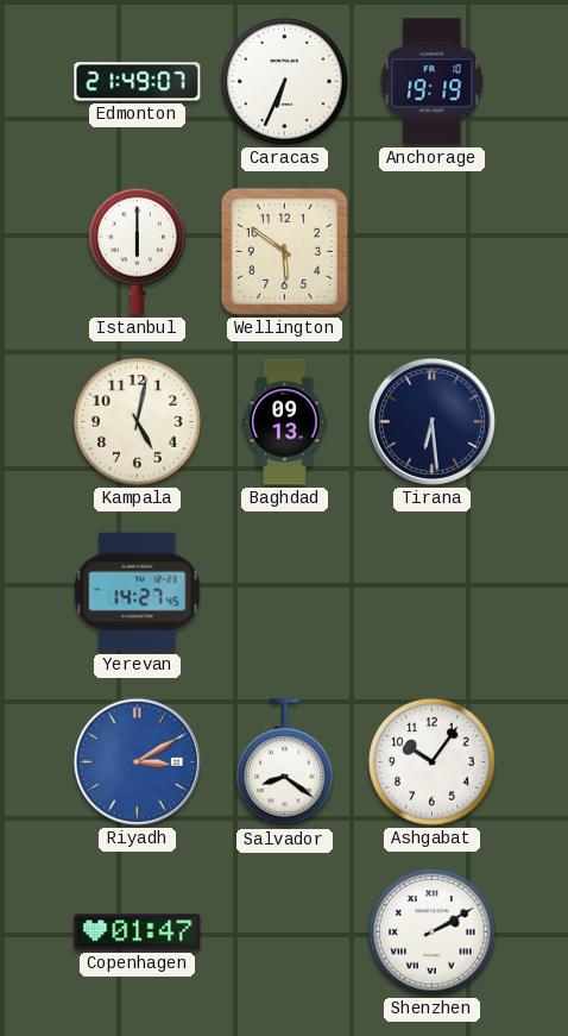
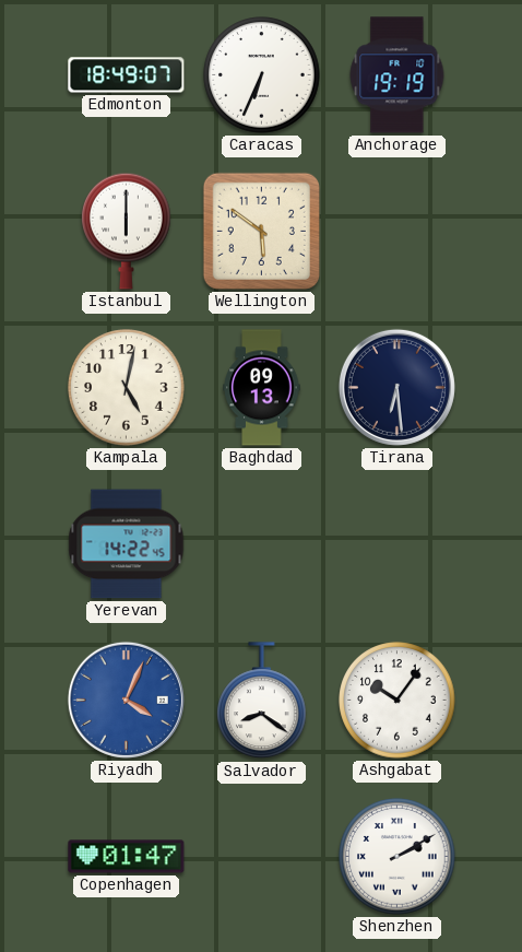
Edmonton: 21:49 -> 18:49 (127, 75)
Yerevan: 14:27 -> 14:22 (127, 544)
Riyadh: 3:10 -> 4:04 (126, 700)
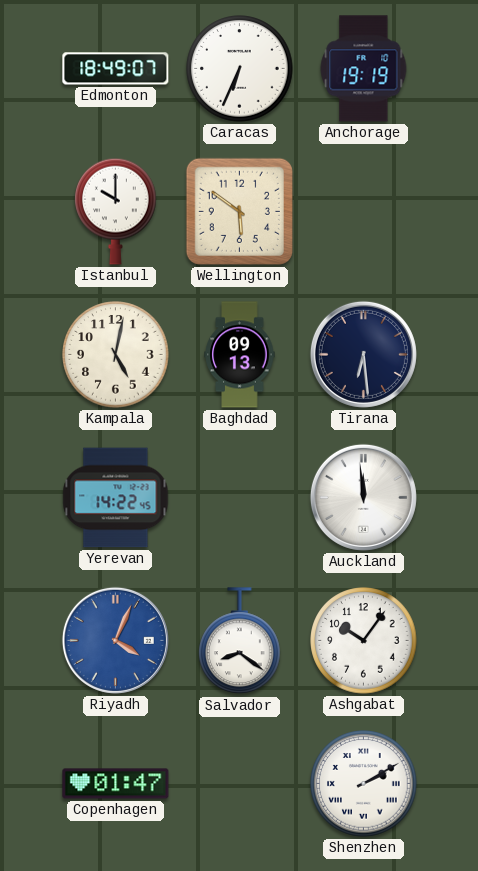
Istanbul: 6:00 -> 10:00 (116, 211)
Auckland: none -> 11:59 (363, 497)
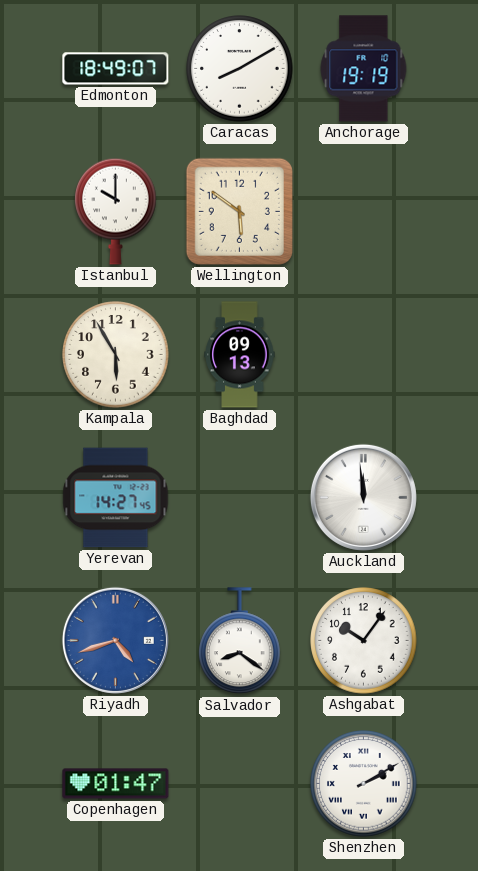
Caracas: 6:34 -> 8:10 (240, 69)
Kampala: 5:02 -> 5:55 (116, 355)
Tirana: 6:29 -> none (363, 354)
Yerevan: 14:22 -> 14:27 (116, 498)
Riyadh: 4:04 -> 4:42 (115, 640)
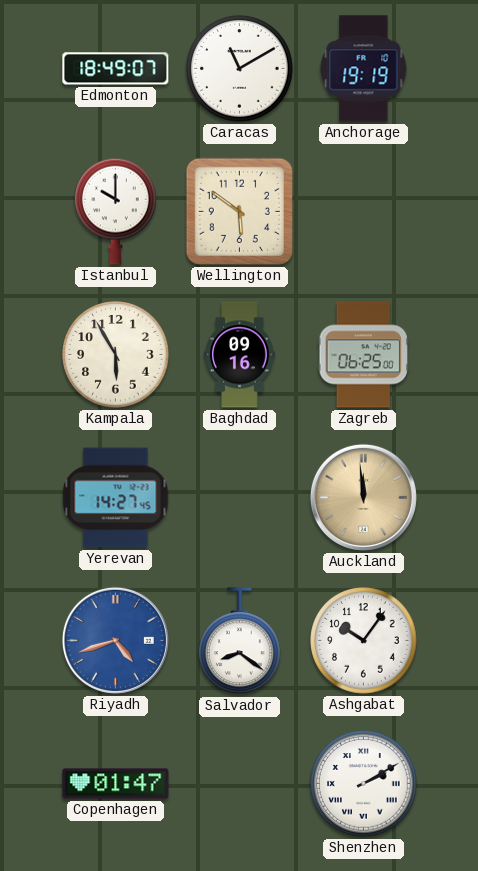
Caracas: 8:10 -> 11:10 (240, 69)
Baghdad: 09:13 -> 09:16 (240, 355)
Zagreb: none -> 06:25 (363, 355)
Auckland dial: white -> champagne (363, 497)
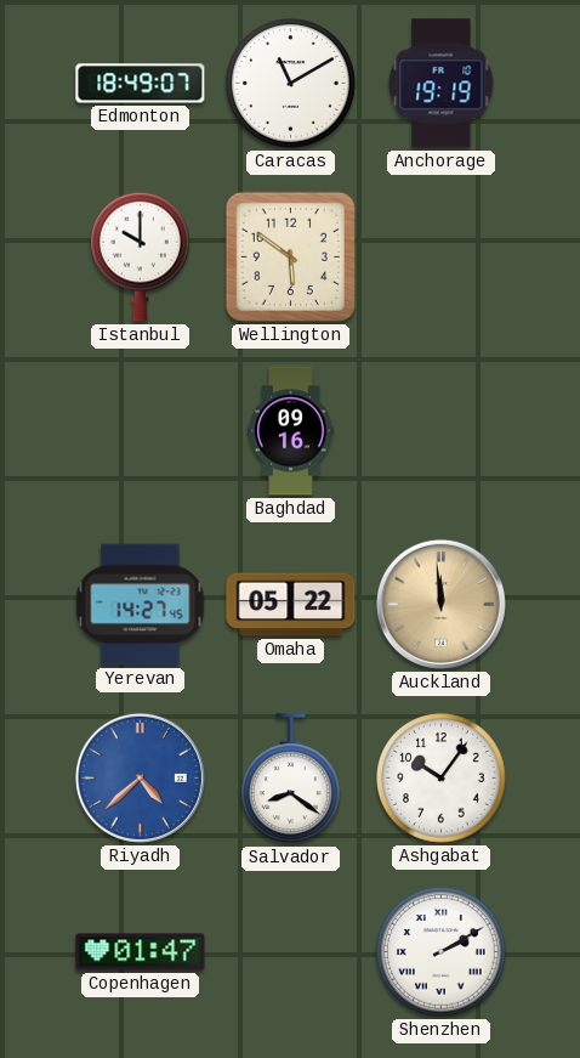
Kampala: 5:55 -> none (116, 355)
Zagreb: 06:25 -> none (363, 355)
Omaha: none -> 05:22 (291, 605)
Riyadh: 4:42 -> 4:38 (140, 777)
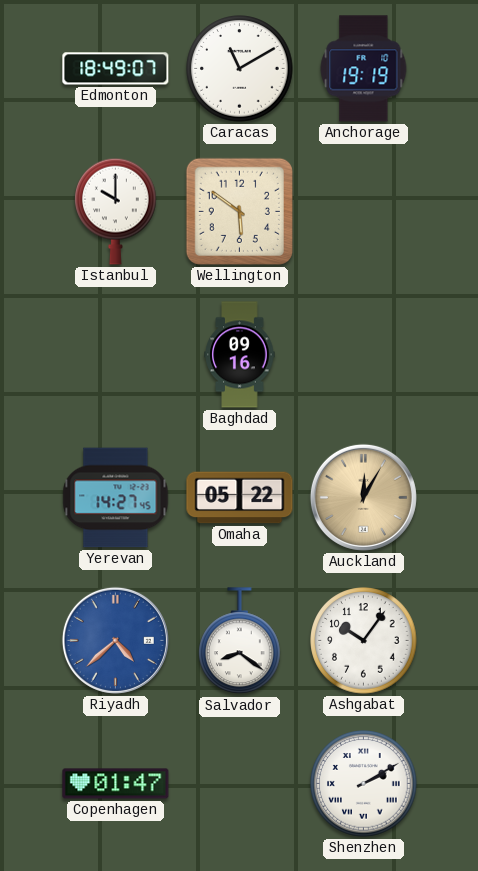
Auckland: 11:59 -> 12:05 (363, 497)
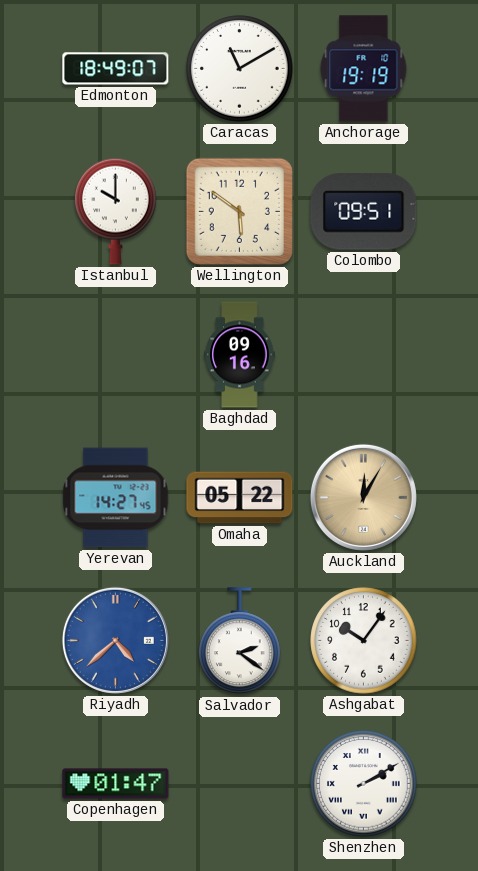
Colombo: none -> 09:51 (364, 212)
Salvador: 8:21 -> 2:21 (240, 641)
